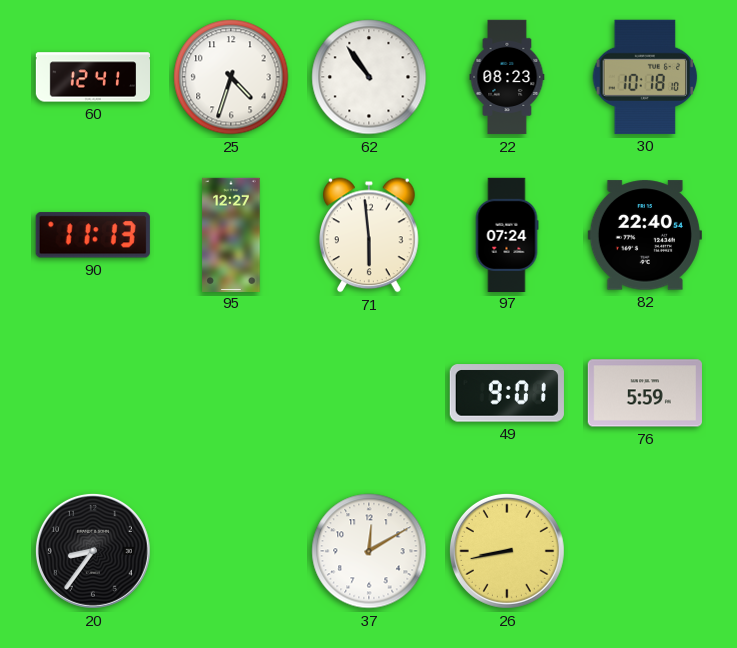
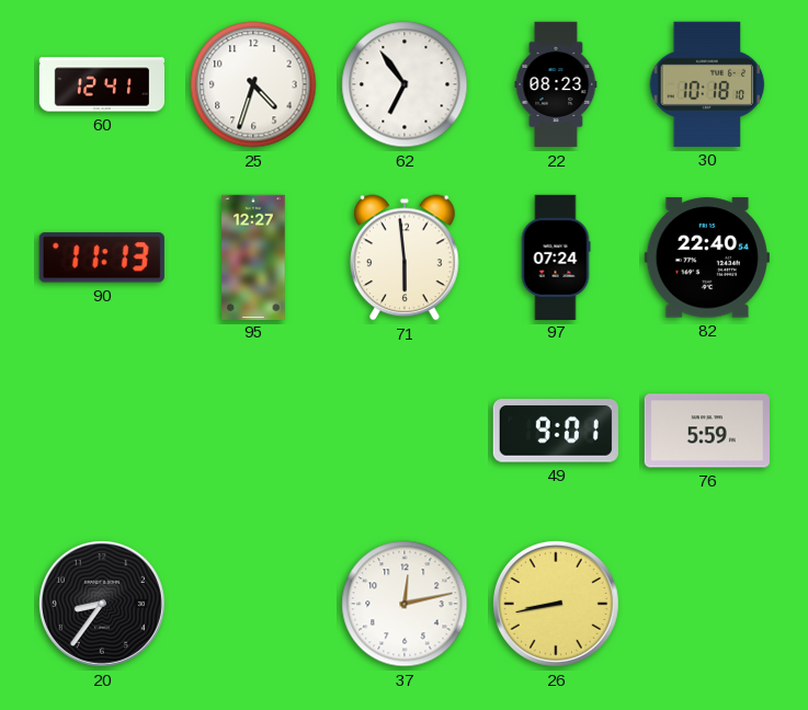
62: 10:54 -> 6:54 (405, 84)
37: 12:10 -> 12:13 (405, 604)
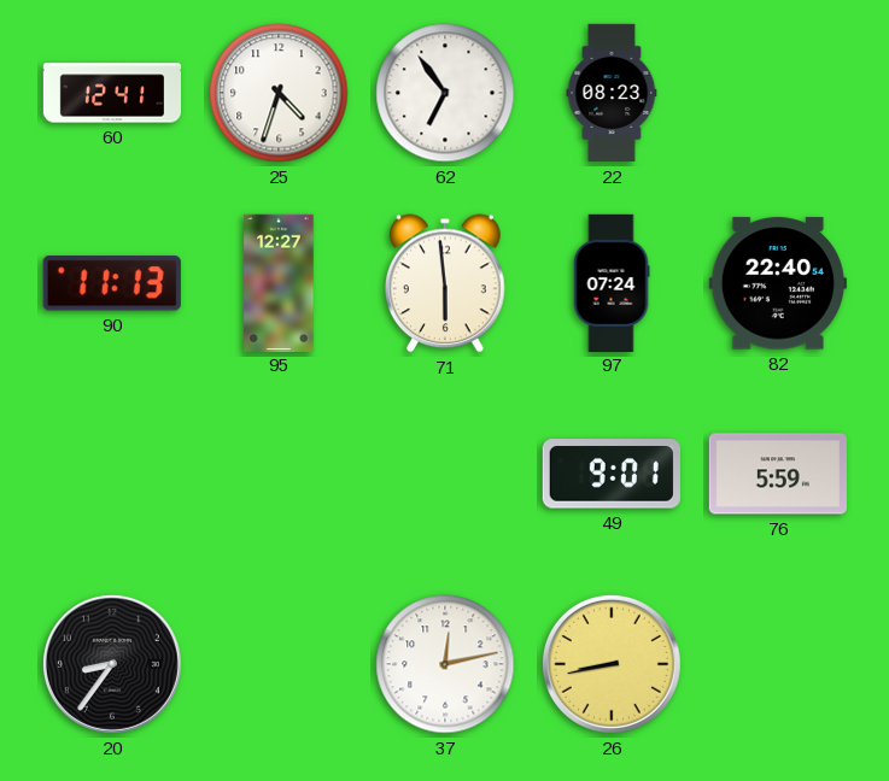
30: 10:18 -> none (707, 84)
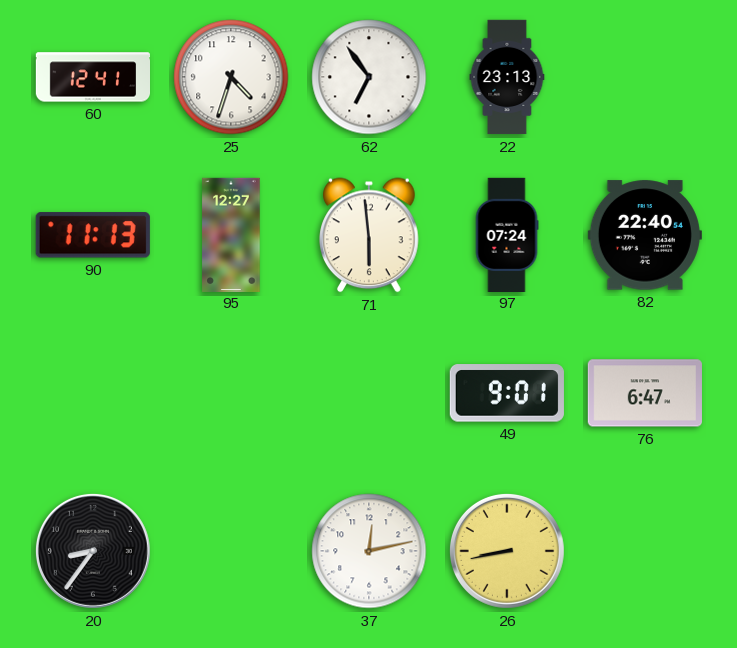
22: 08:23 -> 23:13 (507, 77)
76: 5:59 -> 6:47 (645, 393)
